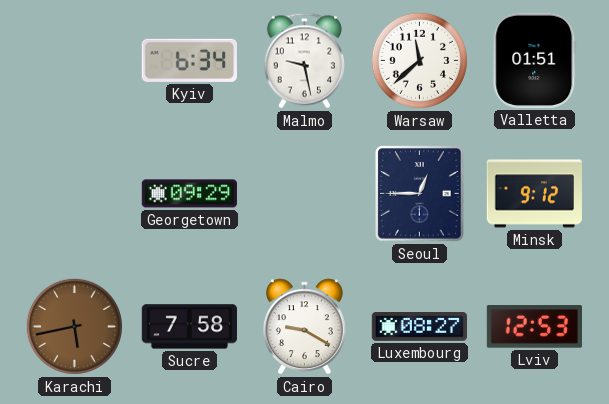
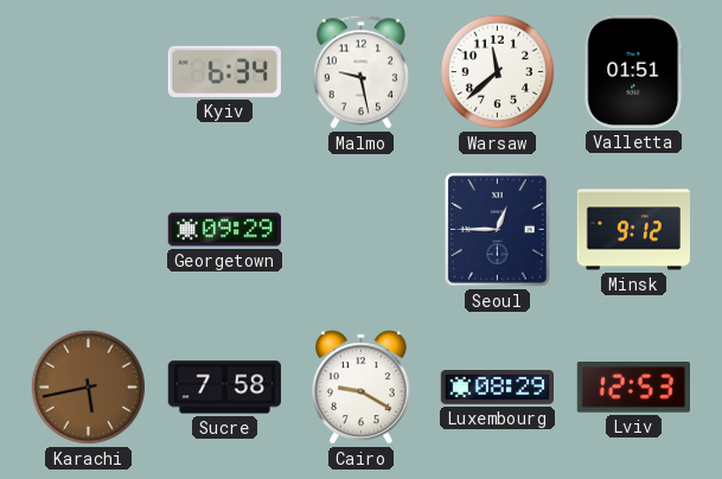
Luxembourg: 08:27 -> 08:29 (497, 388)
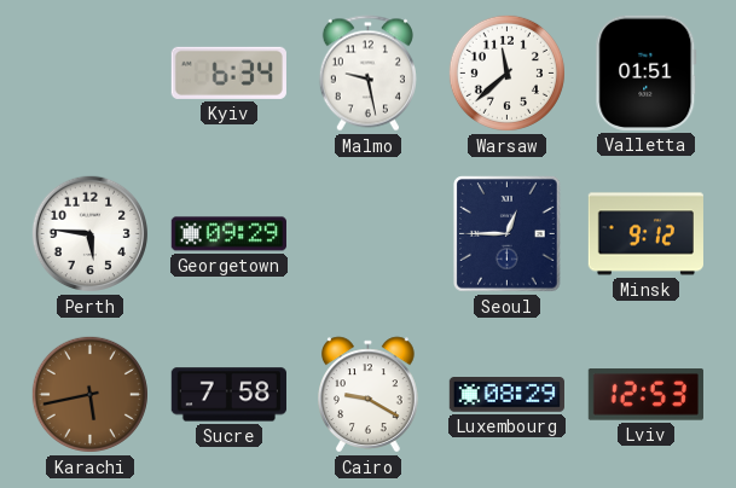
Perth: none -> 5:46 (91, 234)
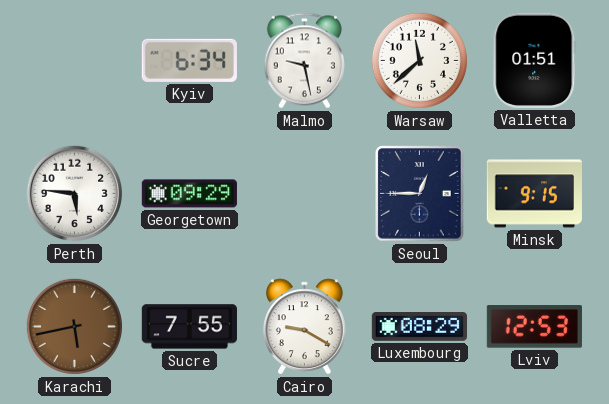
Minsk: 9:12 -> 9:15 (534, 194)
Sucre: 7:58 -> 7:55 (189, 327)
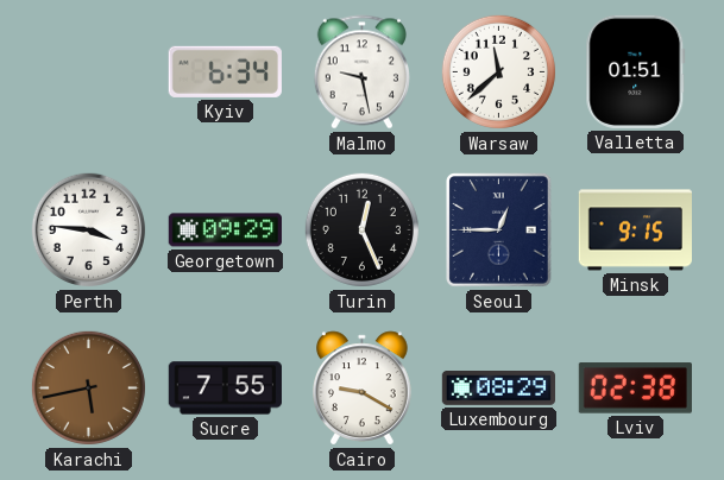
Perth: 5:46 -> 3:46 (89, 230)
Turin: none -> 12:26 (361, 229)
Lviv: 12:53 -> 02:38 (635, 389)
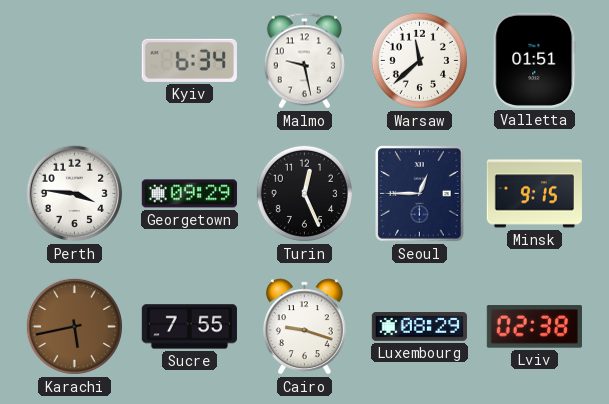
Cairo: 9:20 -> 9:18 (305, 327)
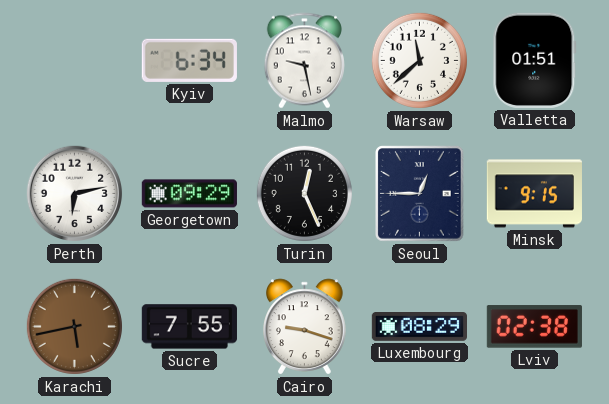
Perth: 3:46 -> 6:13 (75, 194)
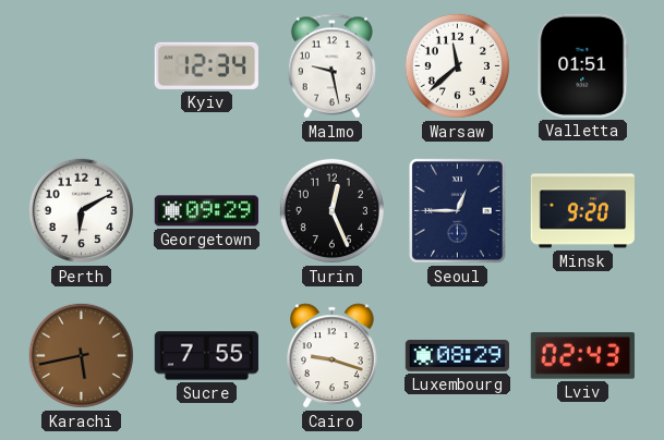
Kyiv: 6:34 -> 12:34 (206, 65)
Perth: 6:13 -> 6:10 (82, 211)
Minsk: 9:15 -> 9:20 (582, 211)
Lviv: 02:38 -> 02:43 (582, 356)
